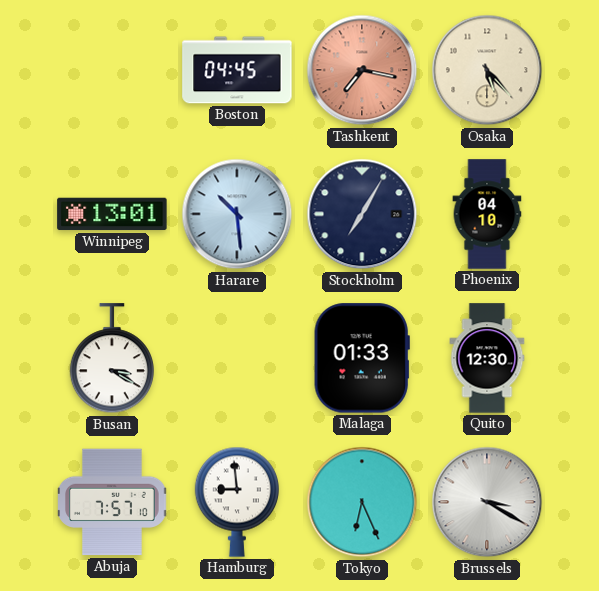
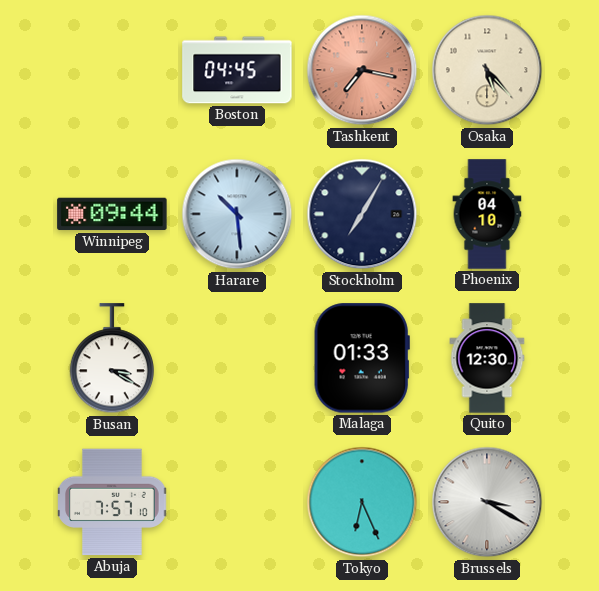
Winnipeg: 13:01 -> 09:44 (112, 214)
Hamburg: 8:59 -> none (236, 502)
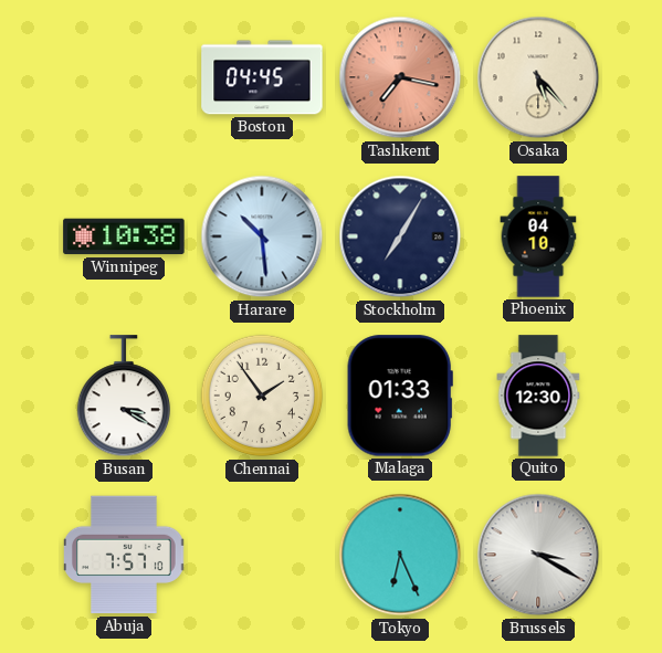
Winnipeg: 09:44 -> 10:38 (124, 236)
Chennai: none -> 1:54 (262, 396)
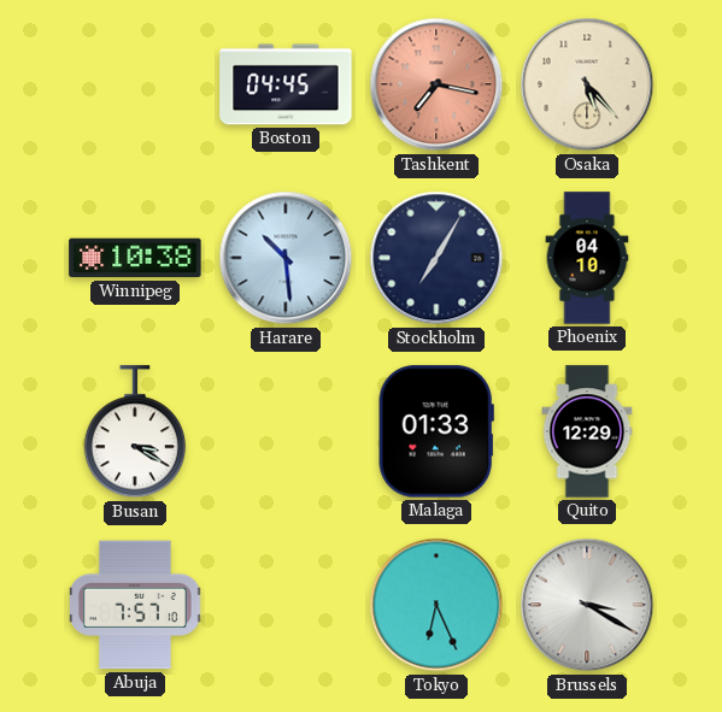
Chennai: 1:54 -> none (262, 396)
Quito: 12:30 -> 12:29 (587, 431)
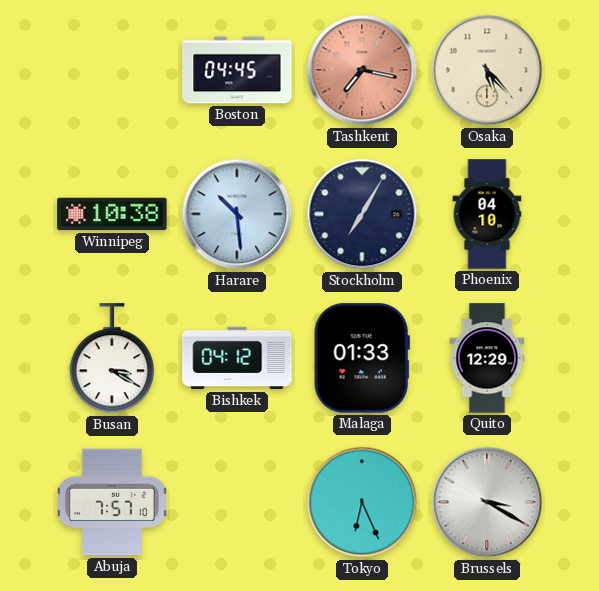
Bishkek: none -> 04:12 (237, 358)
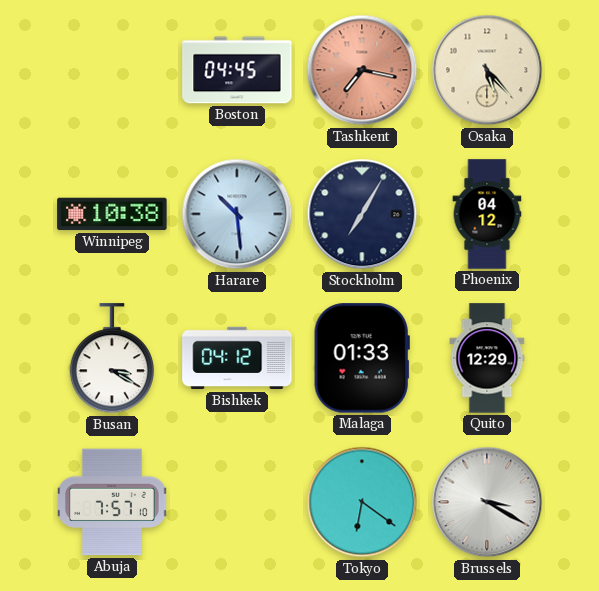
Phoenix: 04:10 -> 04:12 (487, 214)
Tokyo: 6:26 -> 6:21 (362, 502)
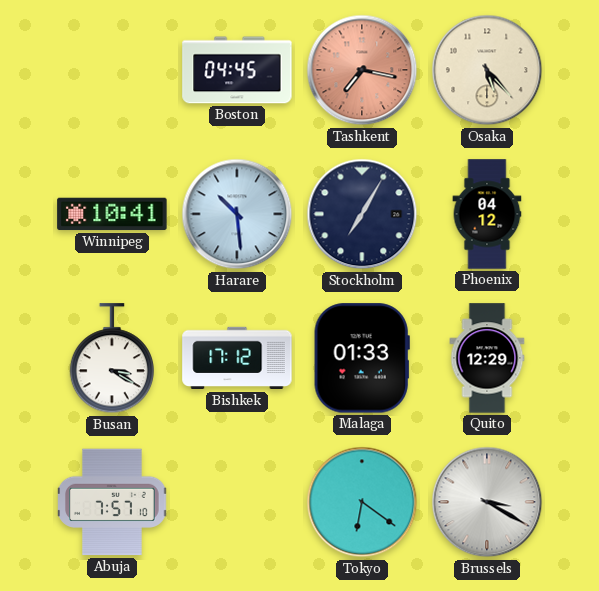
Winnipeg: 10:38 -> 10:41 (112, 214)
Bishkek: 04:12 -> 17:12 (237, 358)
